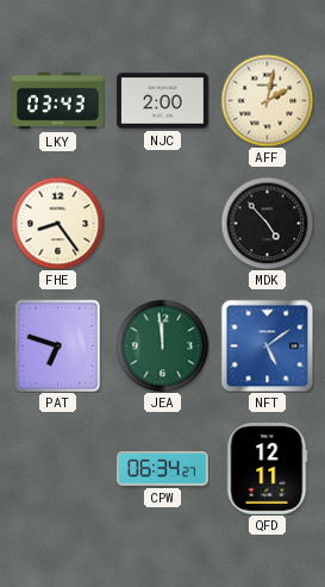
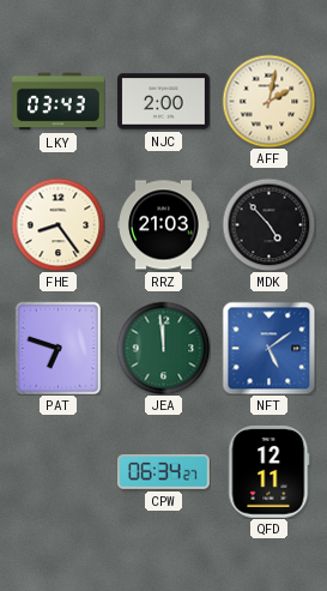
RRZ: none -> 21:03 (164, 225)
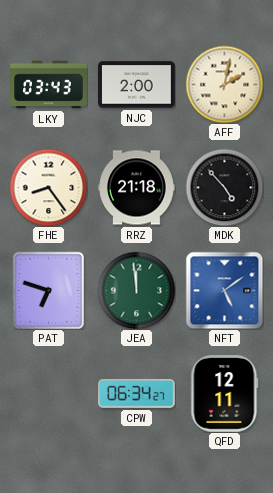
RRZ: 21:03 -> 21:18 (137, 188)
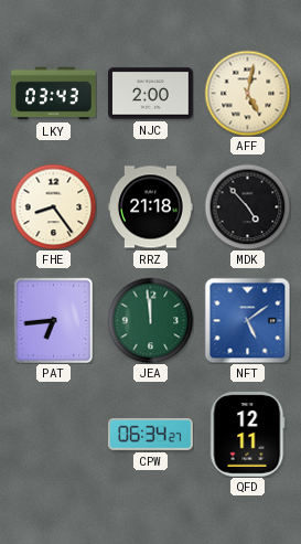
AFF: 2:02 -> 5:02 (247, 93)
PAT: 6:48 -> 6:44 (53, 320)
